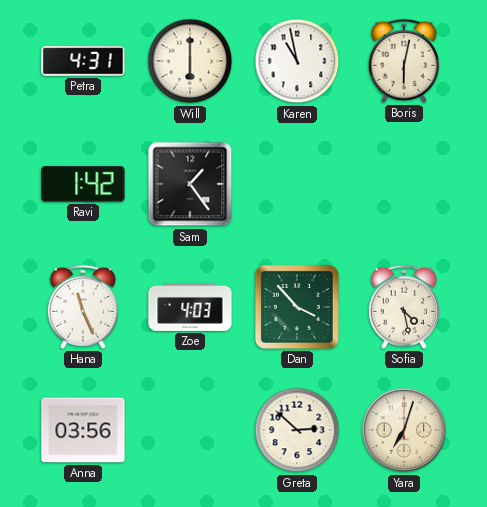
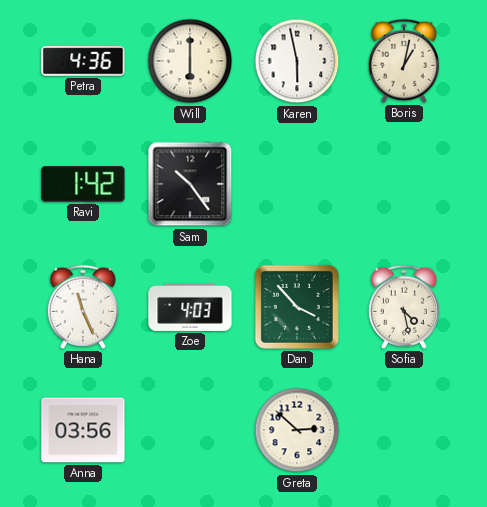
Petra: 4:31 -> 4:36 (83, 61)
Karen: 10:58 -> 5:58 (297, 61)
Boris: 6:02 -> 1:02 (404, 61)
Sam: 1:24 -> 10:24 (190, 184)
Yara: 7:03 -> none (404, 430)
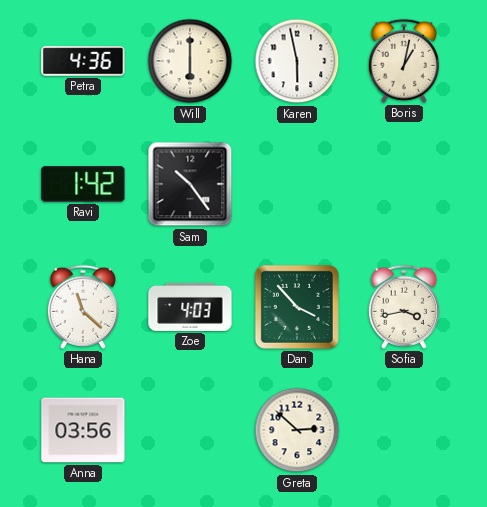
Hana: 11:26 -> 11:22 (83, 307)
Sofia: 4:28 -> 3:43 (404, 307)
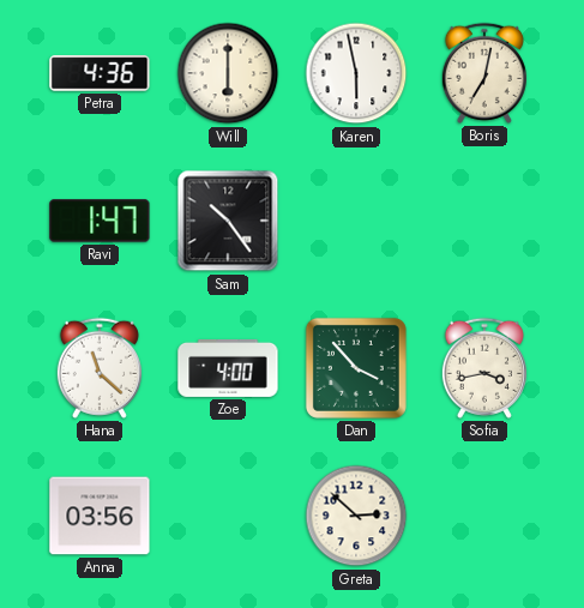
Boris: 1:02 -> 7:02 (484, 73)
Ravi: 1:42 -> 1:47 (100, 221)
Zoe: 4:03 -> 4:00 (228, 368)
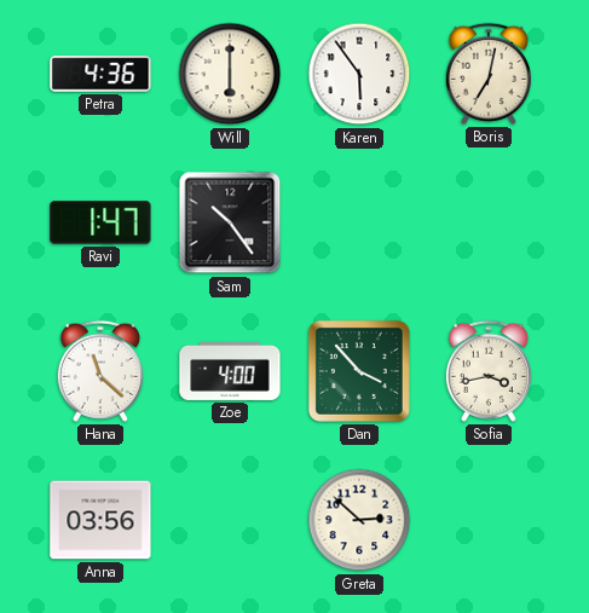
Karen: 5:58 -> 5:54 (359, 74)
